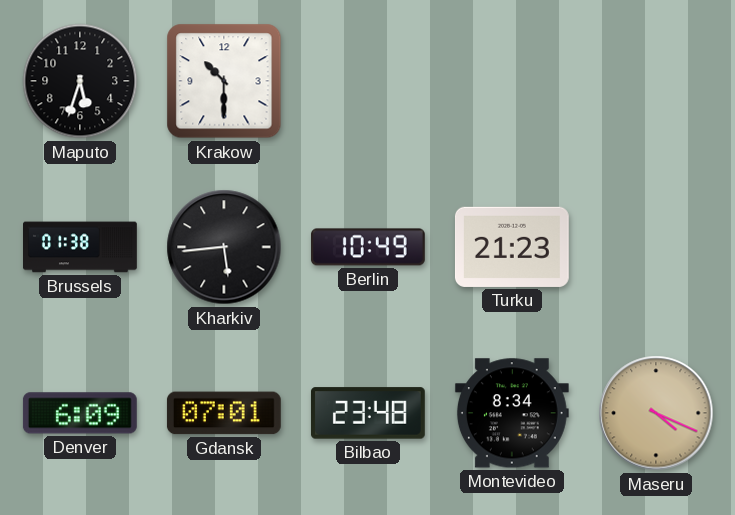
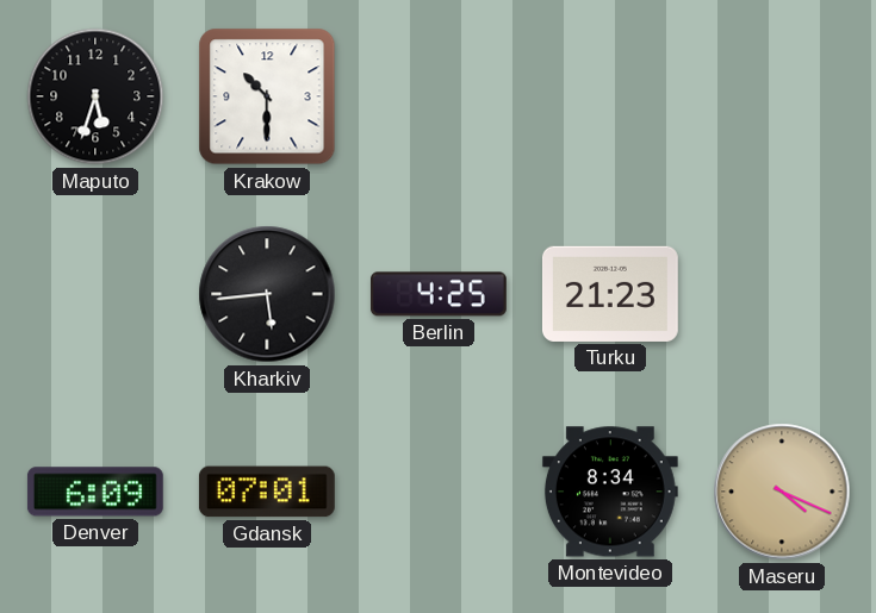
Brussels: 01:38 -> none (81, 247)
Berlin: 10:49 -> 4:25 (439, 294)
Bilbao: 23:48 -> none (368, 413)
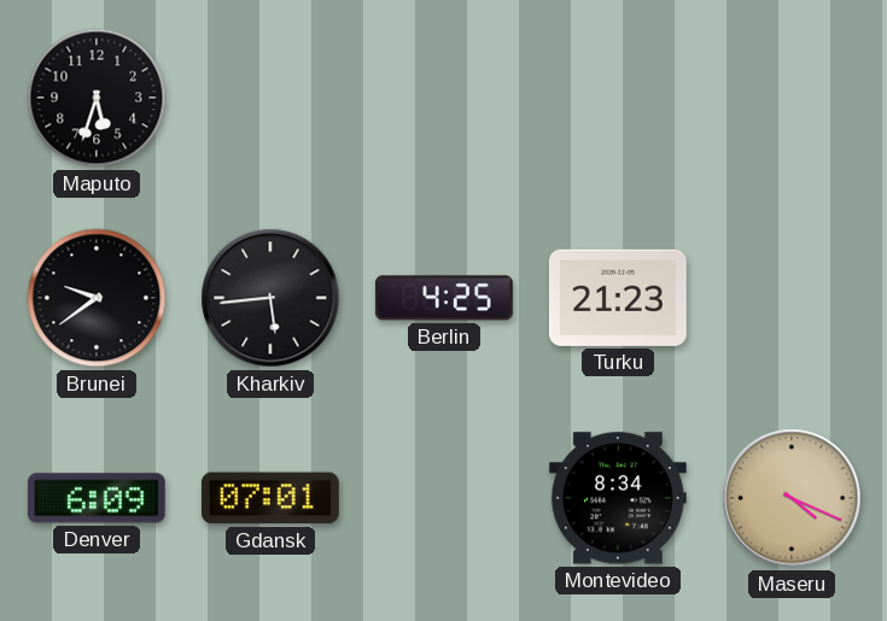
Krakow: 10:30 -> none (267, 96)
Brunei: none -> 9:39 (97, 298)
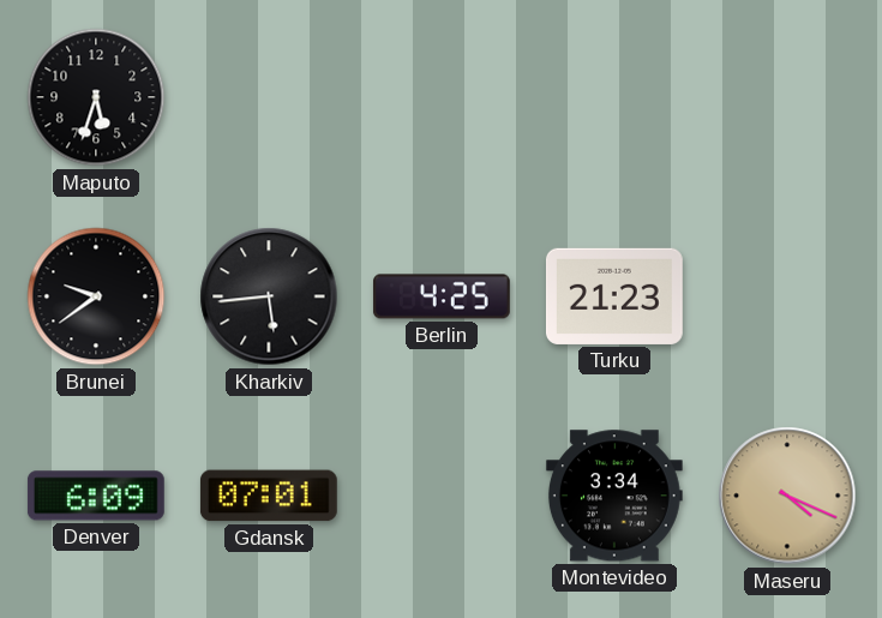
Montevideo: 8:34 -> 3:34 (614, 496)
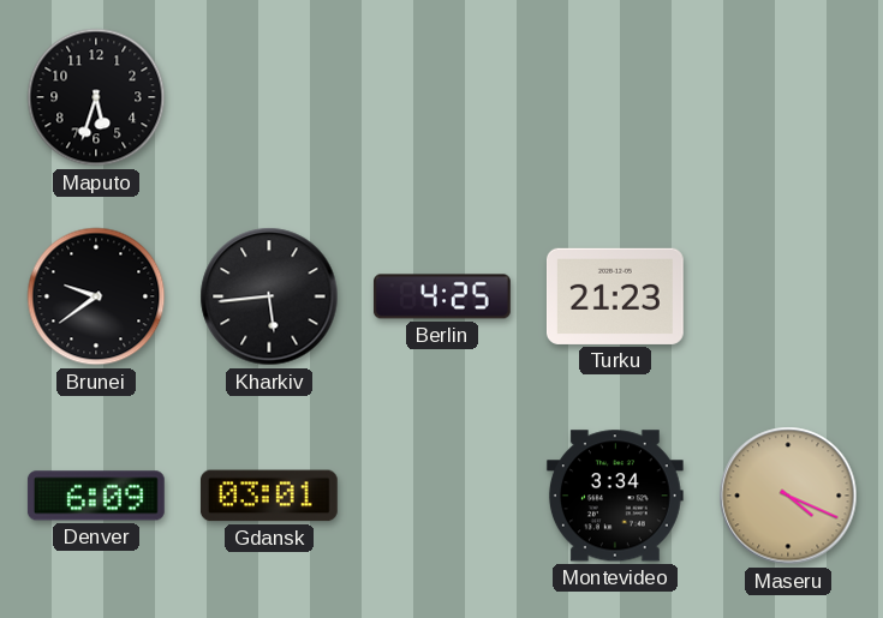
Gdansk: 07:01 -> 03:01 (269, 496)
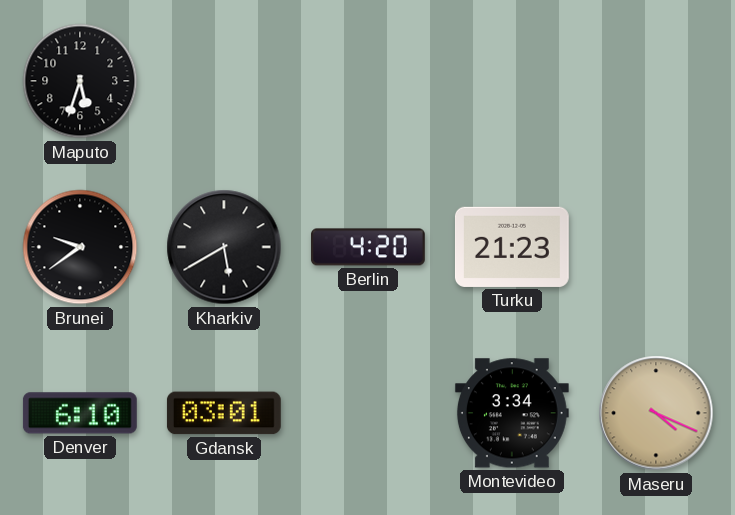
Kharkiv: 5:44 -> 5:40 (224, 247)
Berlin: 4:25 -> 4:20 (368, 247)
Denver: 6:09 -> 6:10 (80, 413)
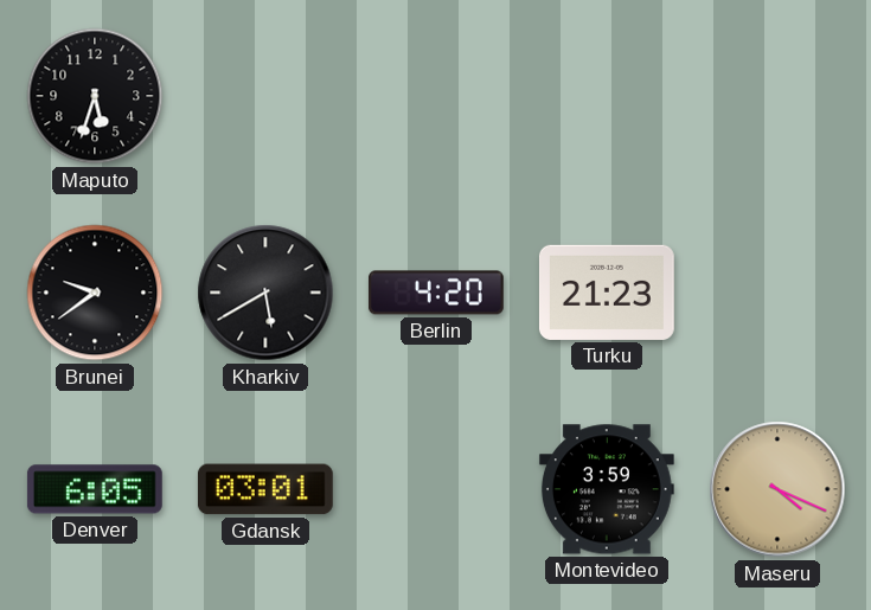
Denver: 6:10 -> 6:05 (95, 489)
Montevideo: 3:34 -> 3:59 (607, 489)
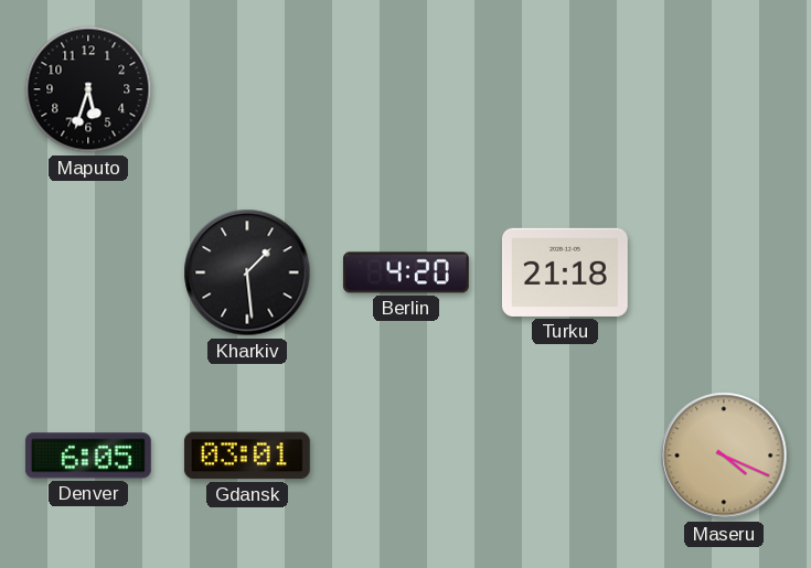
Brunei: 9:39 -> none (95, 293)
Kharkiv: 5:40 -> 1:29 (247, 272)
Turku: 21:23 -> 21:18 (565, 272)
Montevideo: 3:59 -> none (607, 489)
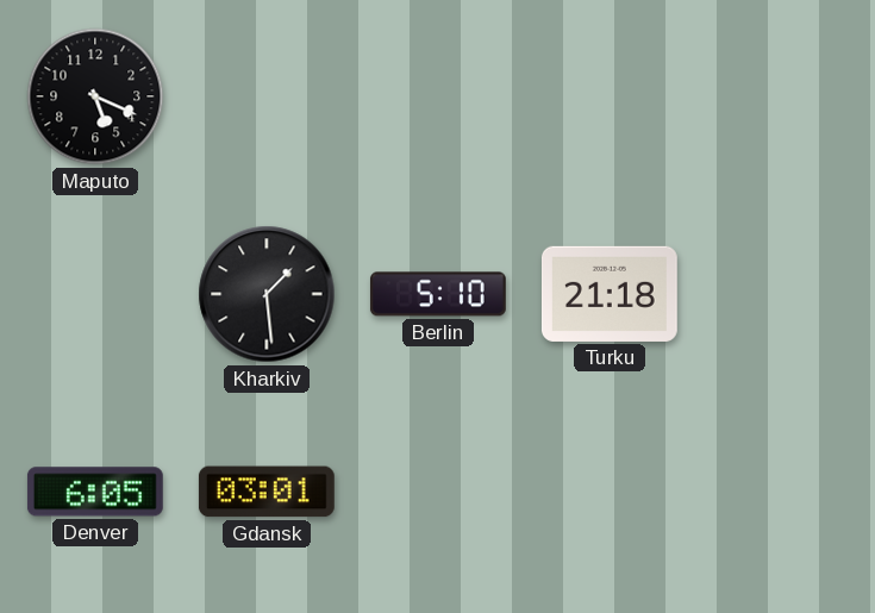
Maputo: 5:33 -> 5:19 (95, 96)
Berlin: 4:20 -> 5:10 (438, 294)
Maseru: 4:19 -> none (724, 456)
